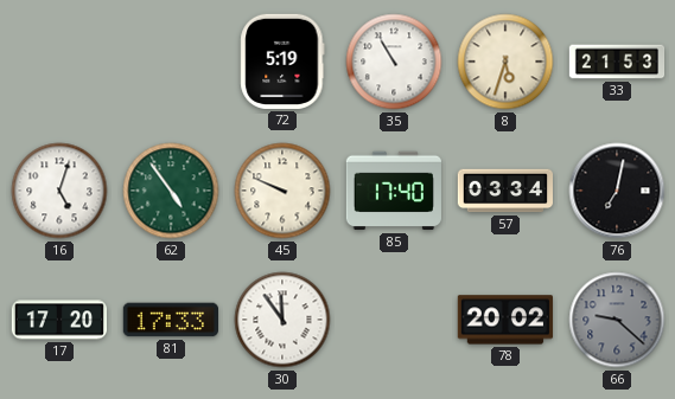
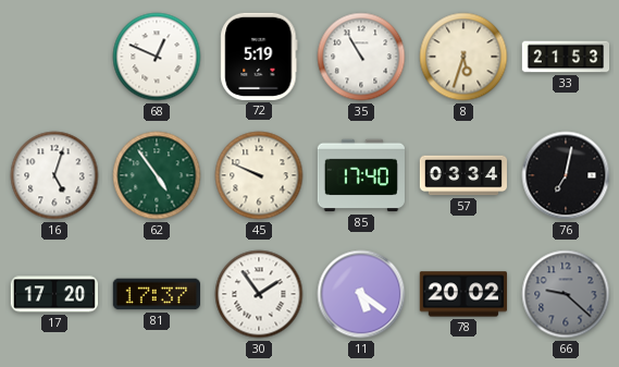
68: none -> 12:49 (157, 57)
81: 17:33 -> 17:37 (156, 294)
30: 11:54 -> 1:54 (259, 294)
11: none -> 5:21 (361, 294)
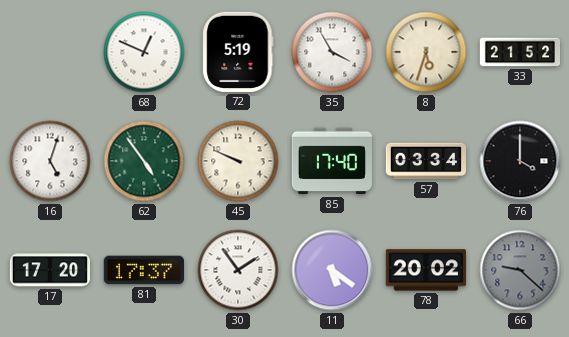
35: 10:55 -> 3:55 (332, 52)
33: 21:53 -> 21:52 (520, 52)
76: 7:02 -> 4:00 (520, 161)
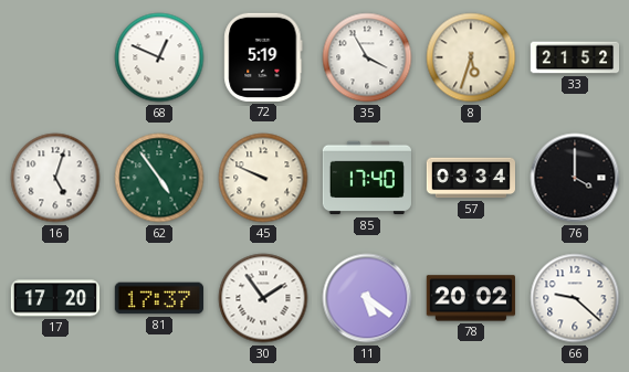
66 dial: grey -> white (575, 298)
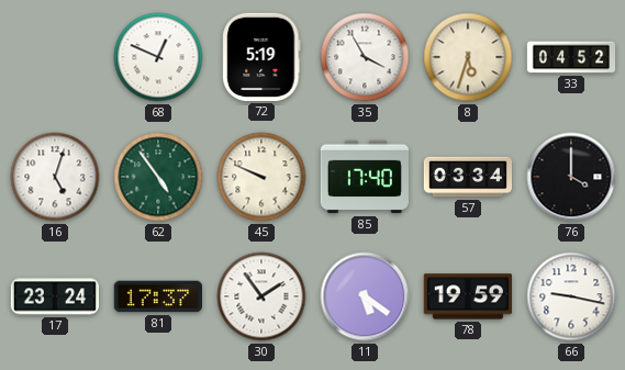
33: 21:52 -> 04:52 (571, 57)
17: 17:20 -> 23:24 (55, 296)
78: 20:02 -> 19:59 (468, 296)
66: 9:22 -> 9:17 (571, 296)
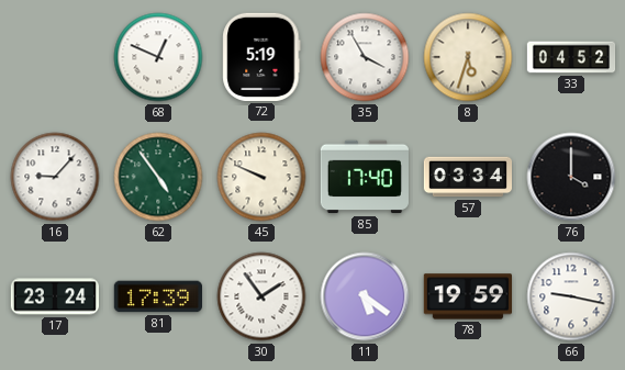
16: 5:03 -> 9:07 (55, 177)
81: 17:37 -> 17:39 (157, 296)
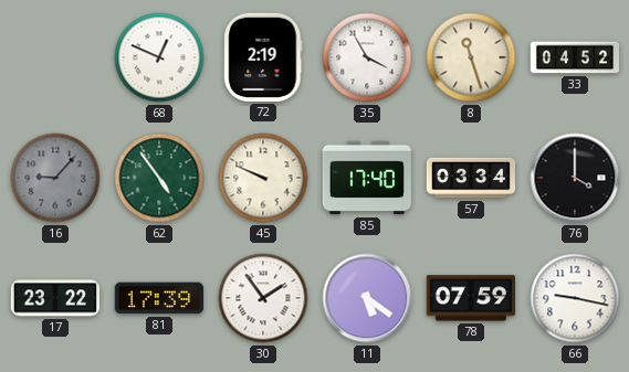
72: 5:19 -> 2:19 (263, 57)
8: 5:33 -> 11:27 (471, 57)
16 dial: white -> grey (55, 178)
17: 23:24 -> 23:22 (55, 298)
78: 19:59 -> 07:59 (471, 298)
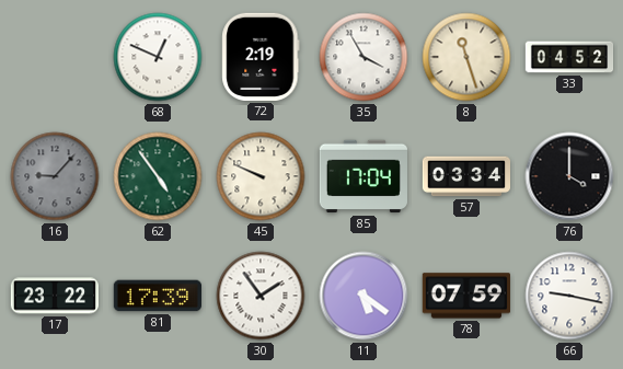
85: 17:40 -> 17:04 (364, 176)
